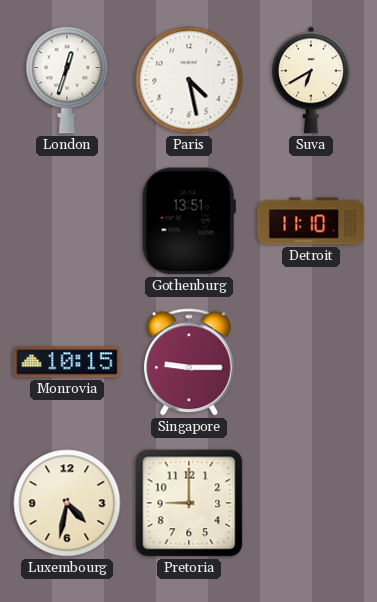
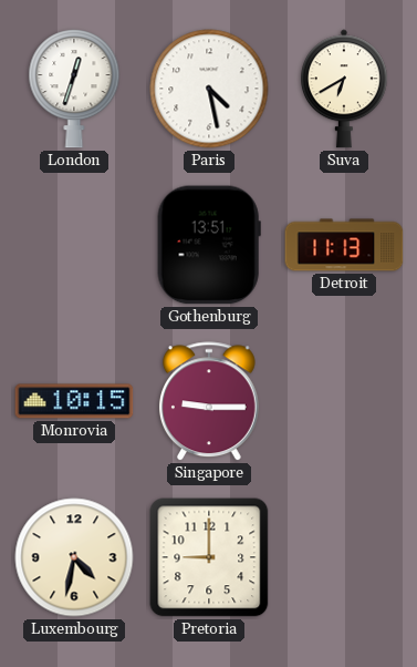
Detroit: 11:10 -> 11:13 (344, 245)
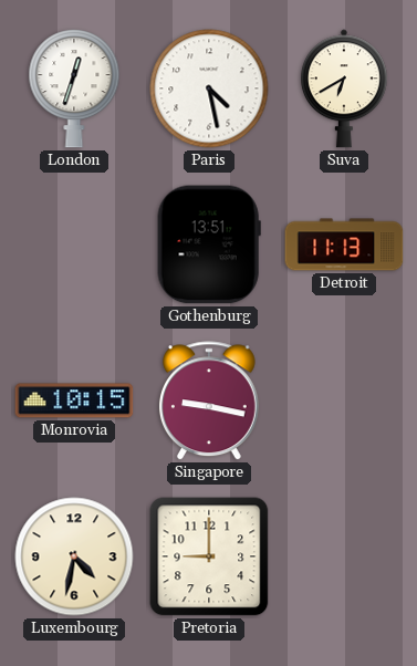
Singapore: 9:15 -> 9:17 (209, 402)
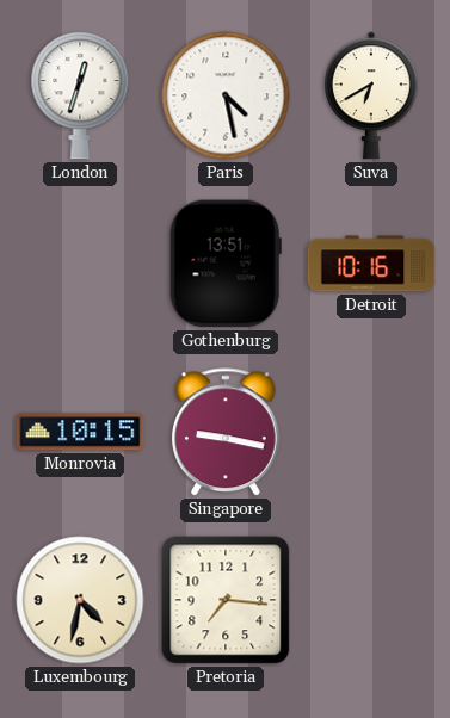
Detroit: 11:13 -> 10:16 (371, 264)
Pretoria: 9:00 -> 7:16 (226, 600)
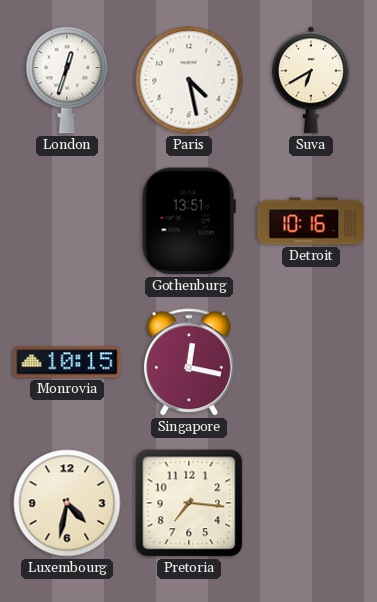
Singapore: 9:17 -> 12:17 (189, 363)
